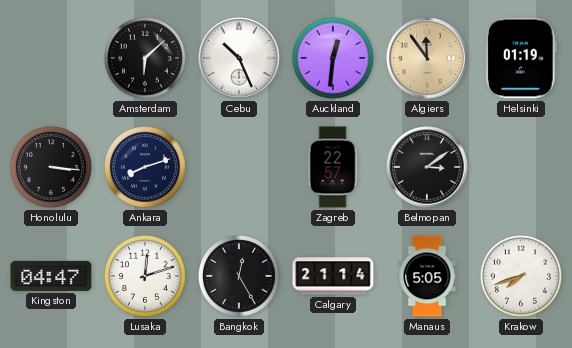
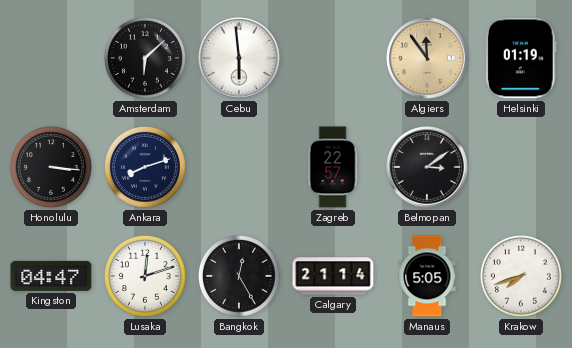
Cebu: 10:26 -> 5:59 (239, 58)
Auckland: 12:31 -> none (333, 58)
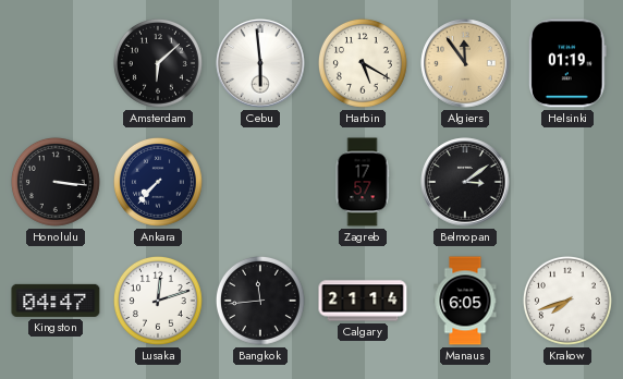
Harbin: none -> 5:20 (363, 63)
Ankara: 8:12 -> 7:37 (158, 182)
Zagreb: 22:57 -> 17:57 (363, 182)
Bangkok: 12:25 -> 11:44 (260, 301)
Manaus: 5:05 -> 6:05 (465, 301)
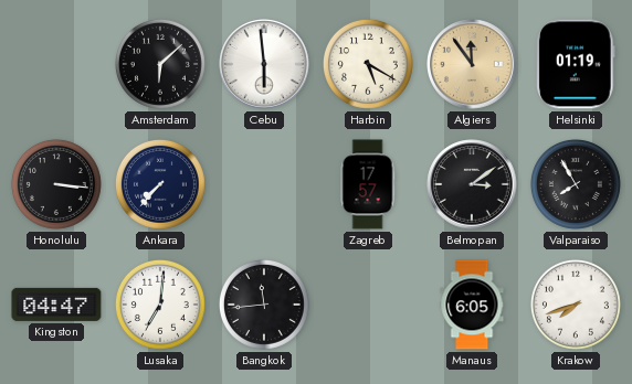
Valparaiso: none -> 7:55 (576, 184)
Lusaka: 12:12 -> 7:01 (160, 305)
Calgary: 21:14 -> none (363, 301)
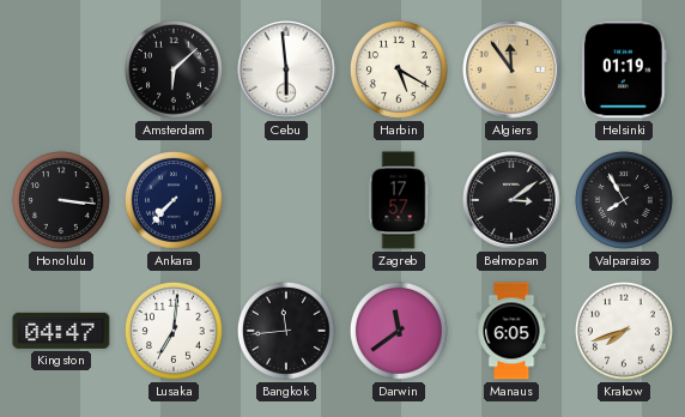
Darwin: none -> 11:39 (399, 331)
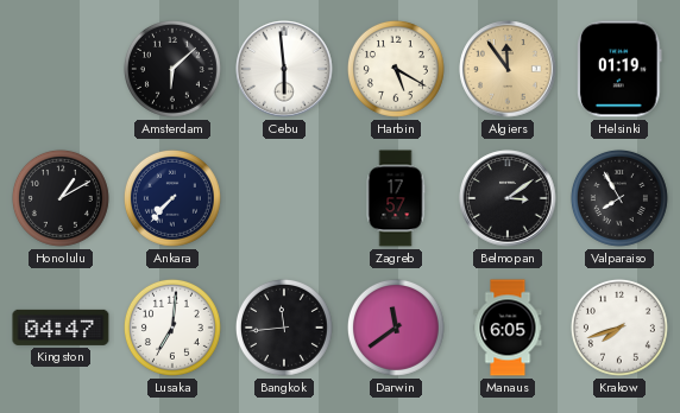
Honolulu: 3:16 -> 1:10 (61, 198)
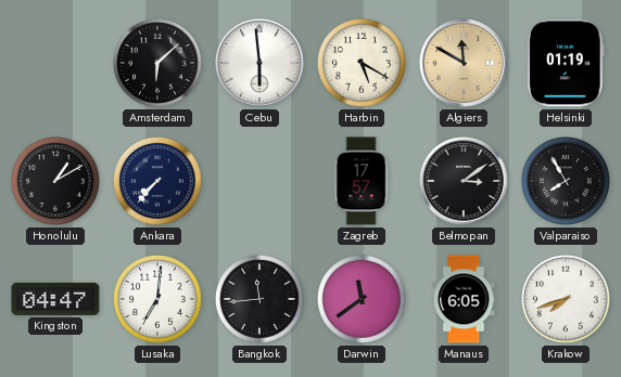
Algiers: 11:54 -> 11:50 (464, 63)
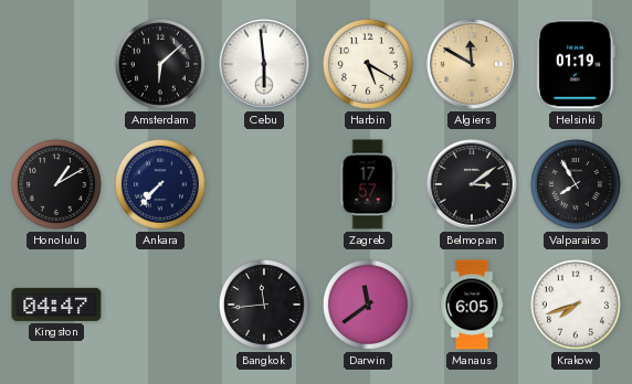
Lusaka: 7:01 -> none (157, 299)
